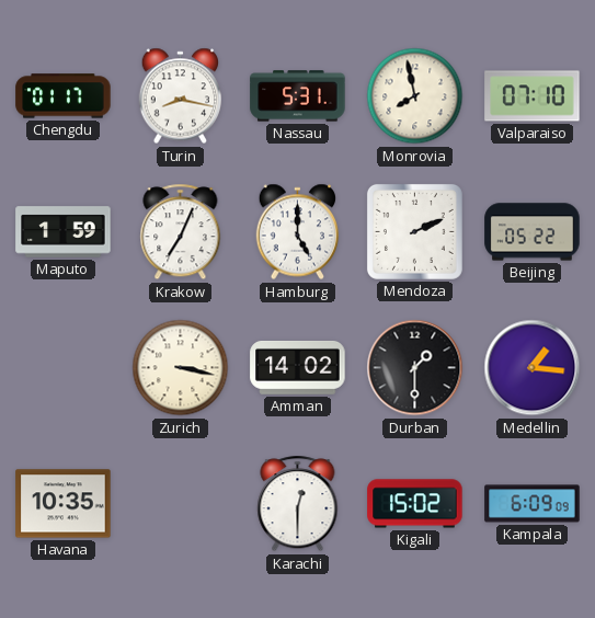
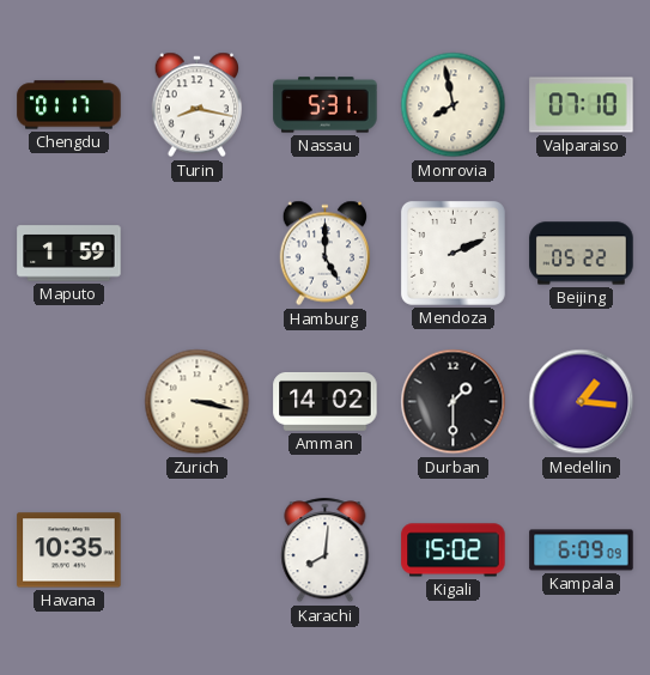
Krakow: 7:04 -> none (181, 232)
Karachi: 12:30 -> 8:01 (326, 551)
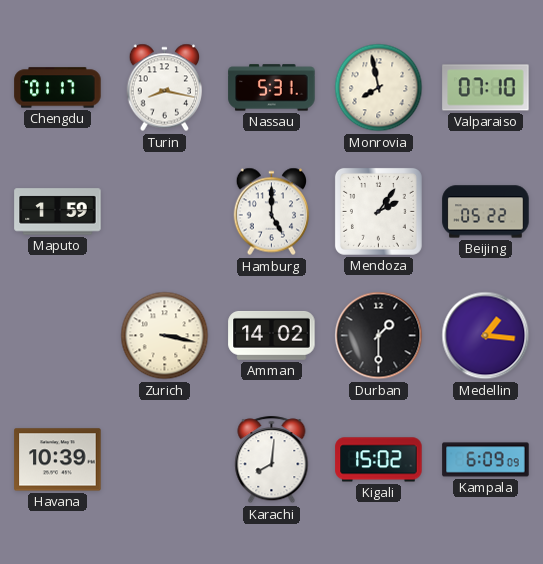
Mendoza: 2:11 -> 2:06 (378, 211)
Havana: 10:35 -> 10:39 (58, 460)
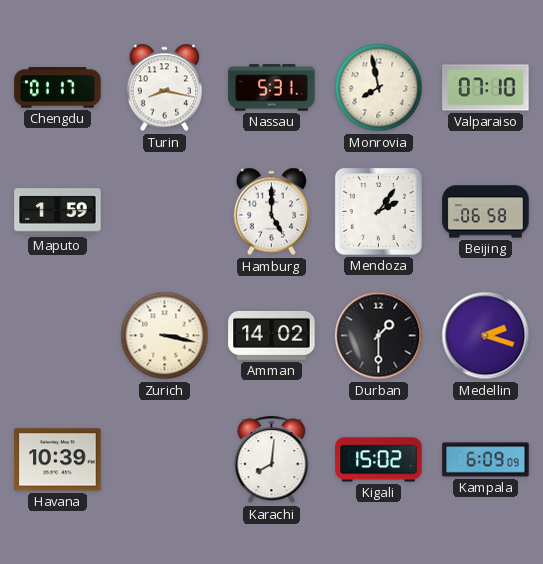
Beijing: 05:22 -> 06:58 (486, 212)
Medellin: 1:16 -> 2:18 (486, 336)
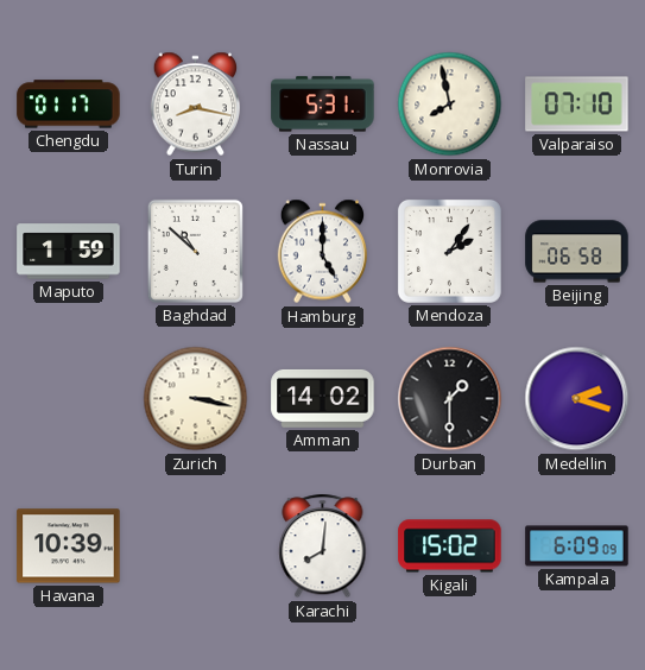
Baghdad: none -> 10:52 (195, 251)
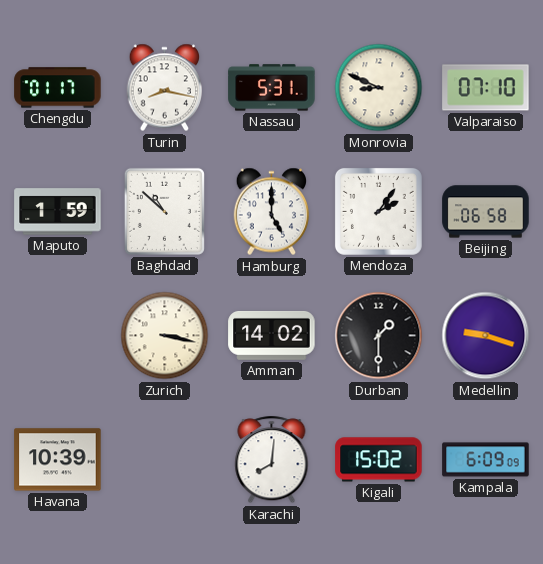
Monrovia: 7:58 -> 8:49 (379, 88)
Medellin: 2:18 -> 9:18 (486, 336)
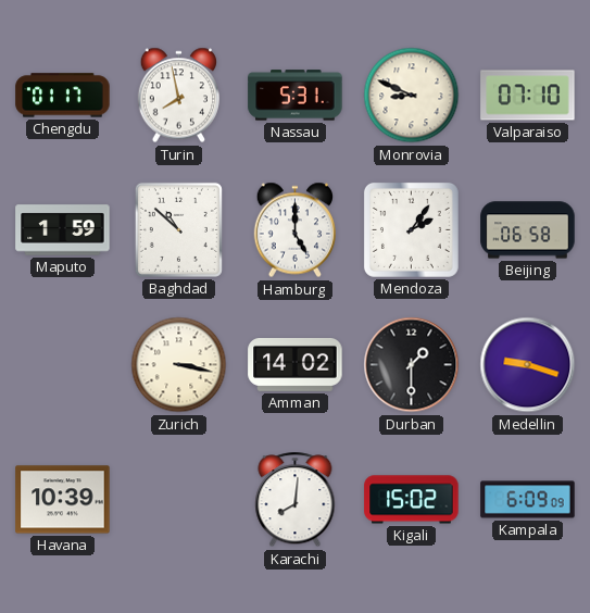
Turin: 8:17 -> 7:58 (179, 96)
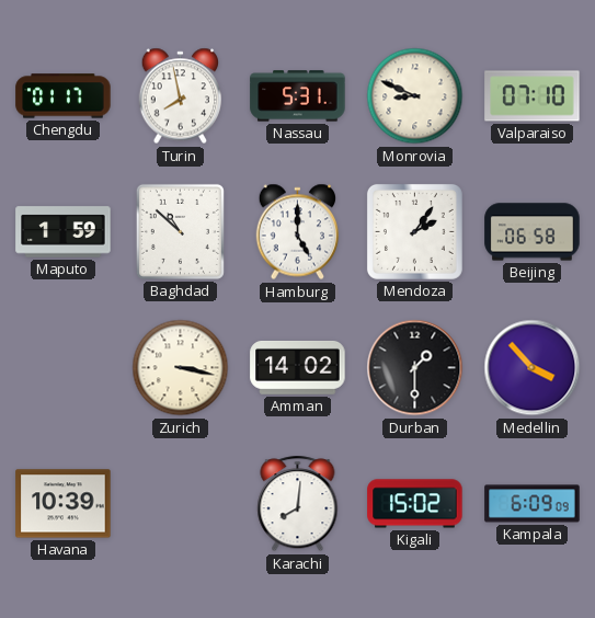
Medellin: 9:18 -> 3:53 (533, 368)
